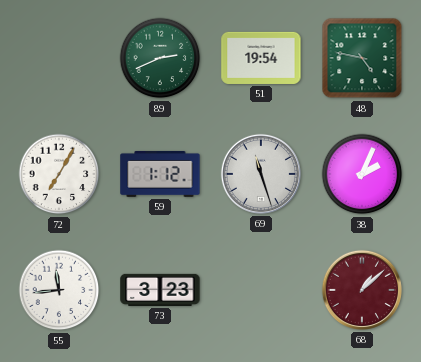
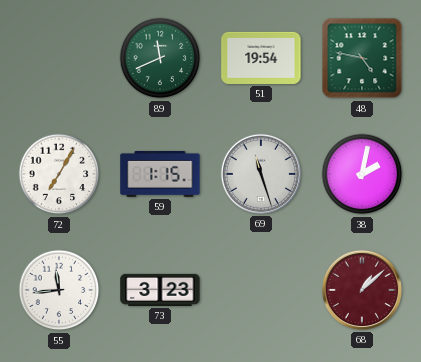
89: 2:41 -> 11:41 (160, 58)
59: 1:12 -> 1:15 (160, 174)
38: 2:04 -> 2:02 (362, 174)
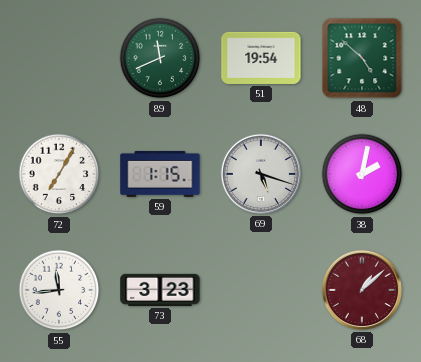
48: 4:47 -> 4:52 (362, 58)
69: 11:27 -> 5:18 (261, 174)
